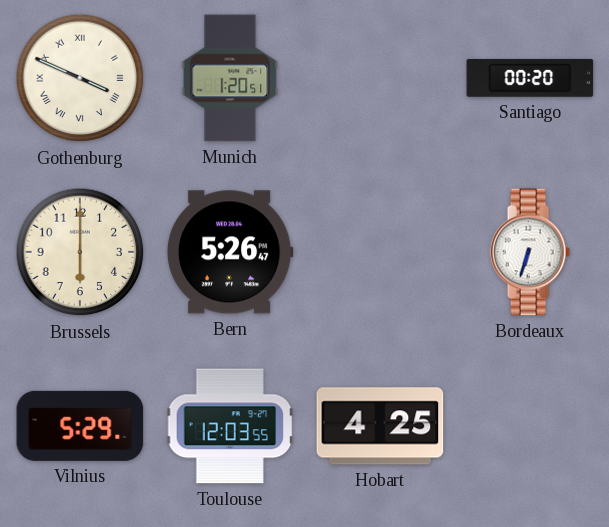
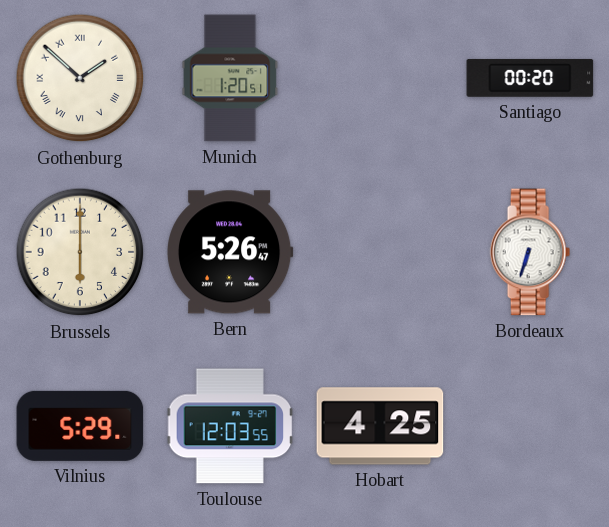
Gothenburg: 3:49 -> 1:52 (80, 78)
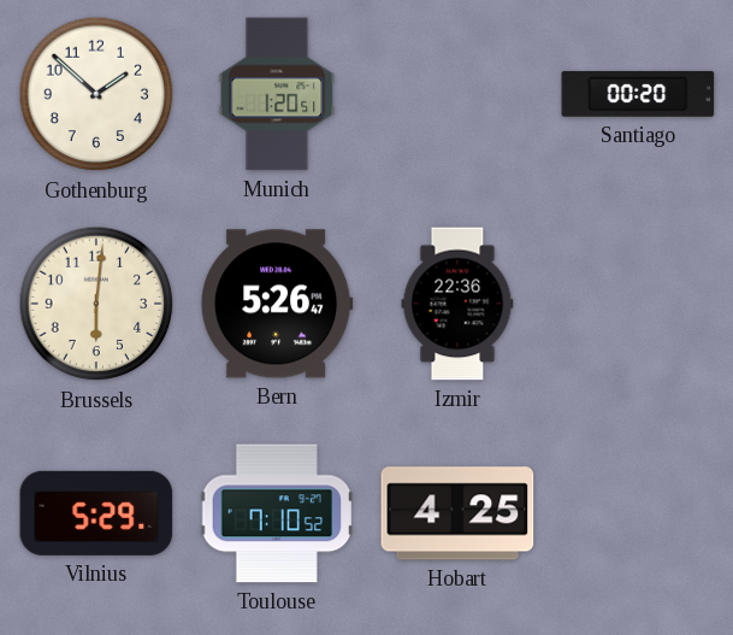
Gothenburg numerals: Roman -> Arabic (96, 94)
Brussels: 6:00 -> 6:01 (96, 304)
Izmir: none -> 22:36 (457, 304)
Bordeaux: 6:33 -> none (530, 252)
Toulouse: 12:03 -> 7:10 (277, 513)
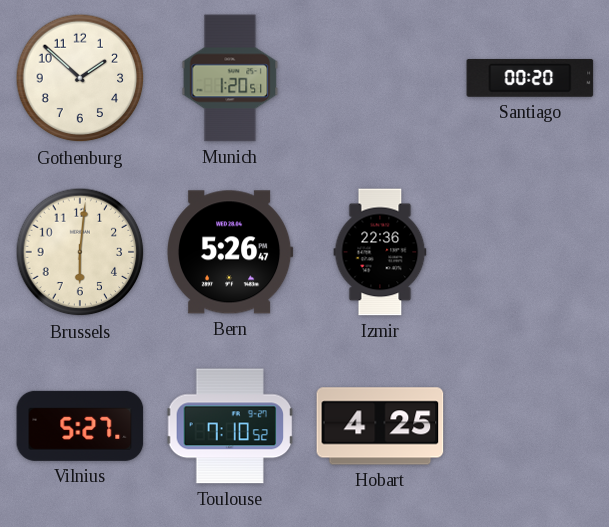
Vilnius: 5:29 -> 5:27 (80, 426)
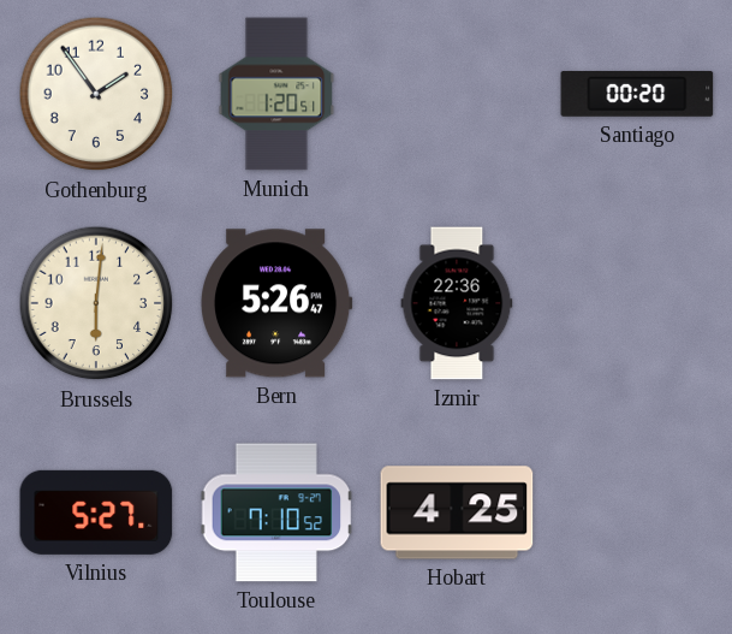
Gothenburg: 1:52 -> 1:54 (96, 94)
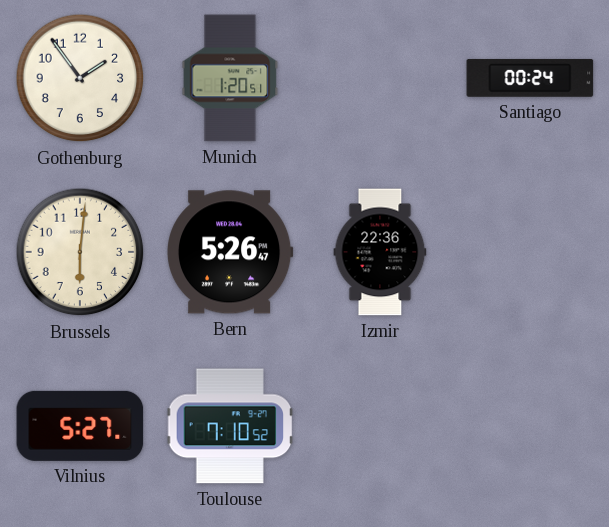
Santiago: 00:20 -> 00:24 (530, 78)
Hobart: 4:25 -> none (457, 512)
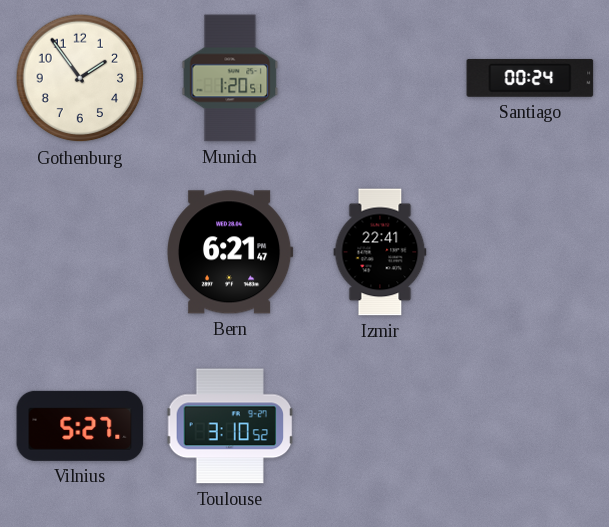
Brussels: 6:01 -> none (80, 252)
Bern: 5:26 -> 6:21 (230, 252)
Izmir: 22:36 -> 22:41 (380, 252)
Toulouse: 7:10 -> 3:10 (230, 426)
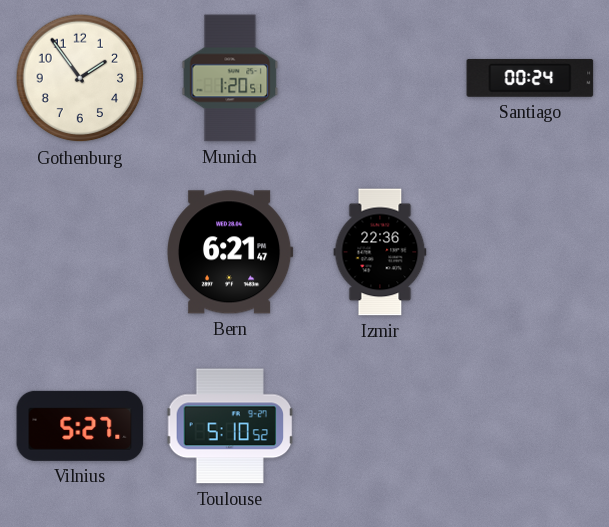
Izmir: 22:41 -> 22:36 (380, 252)
Toulouse: 3:10 -> 5:10 (230, 426)
